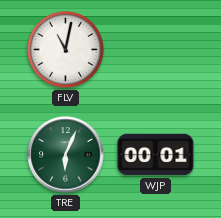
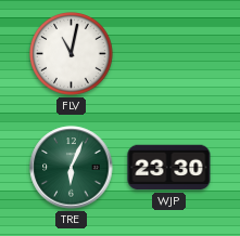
WJP: 00:01 -> 23:30 (169, 168)
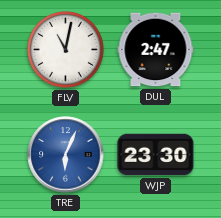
DUL: none -> 2:47 (156, 50)
TRE dial: green -> blue (66, 155)
